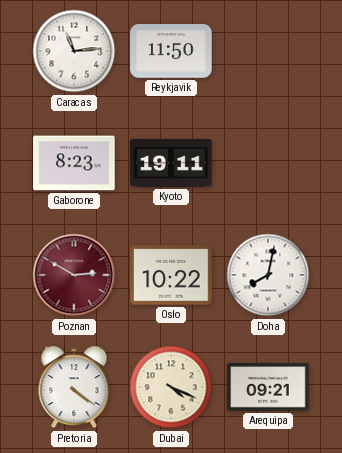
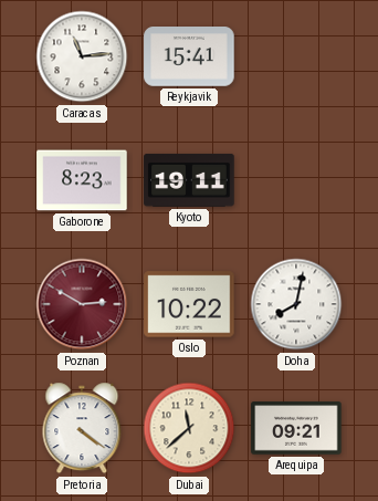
Reykjavik: 11:50 -> 15:41 (189, 58)
Dubai: 4:19 -> 11:38 (189, 428)
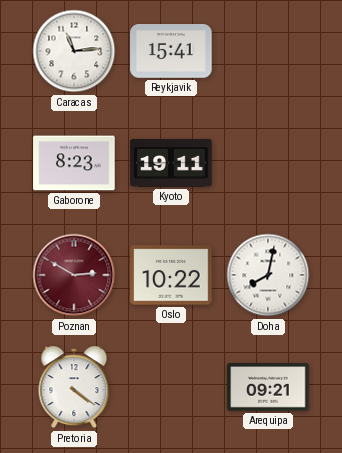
Dubai: 11:38 -> none (189, 428)
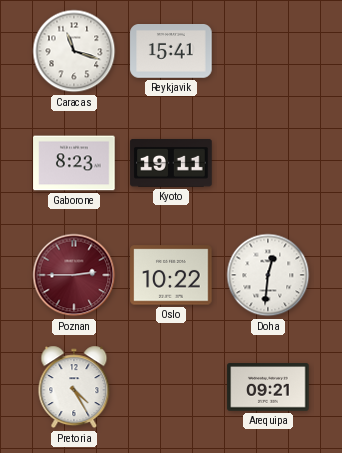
Caracas: 11:14 -> 11:18 (74, 51)
Poznan: 2:50 -> 2:45 (74, 275)
Doha: 8:02 -> 12:31 (268, 275)
Pretoria: 4:21 -> 4:25 (74, 387)
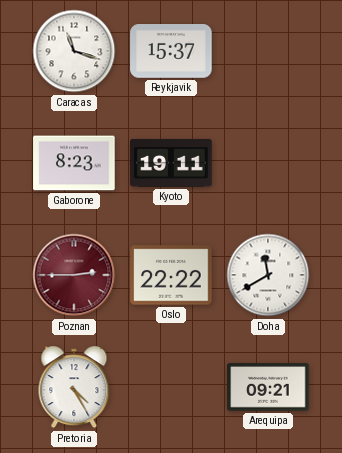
Reykjavik: 15:41 -> 15:37 (171, 52)
Oslo: 10:22 -> 22:22 (171, 275)
Doha: 12:31 -> 11:40 (268, 275)
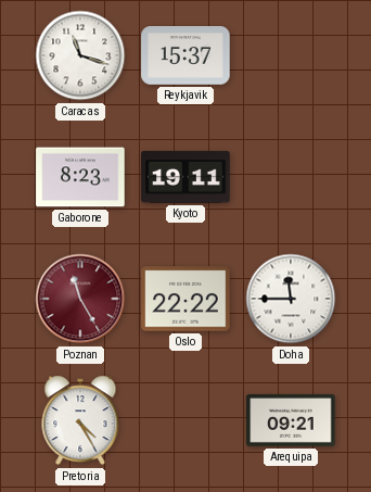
Poznan: 2:45 -> 11:25 (80, 299)
Doha: 11:40 -> 11:45 (291, 299)
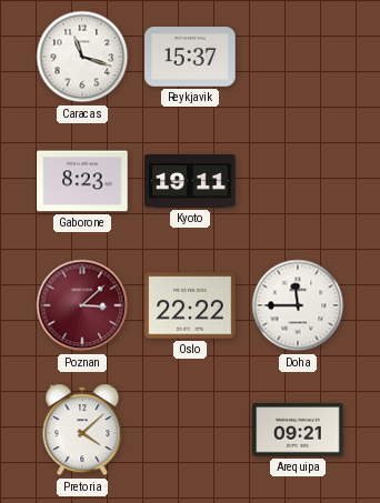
Poznan: 11:25 -> 3:08 (82, 305)
Pretoria: 4:25 -> 4:08 (82, 430)
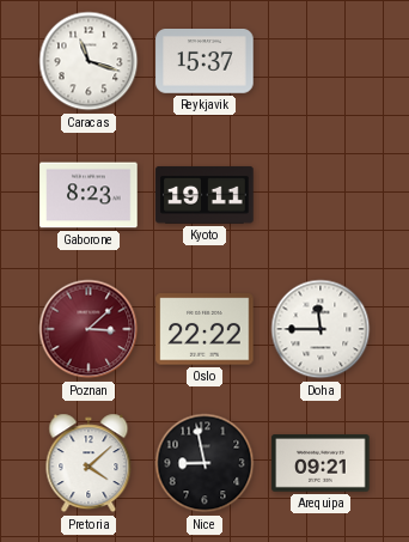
Nice: none -> 8:58 (204, 463)
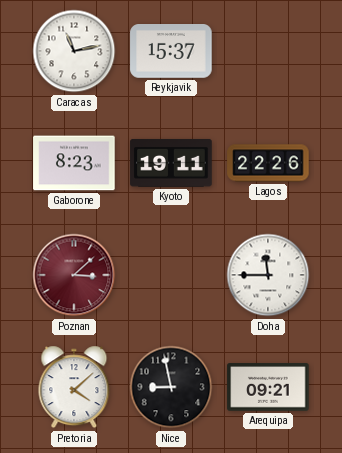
Caracas: 11:18 -> 11:13 (74, 51)
Lagos: none -> 22:26 (268, 163)
Oslo: 22:22 -> none (204, 329)
